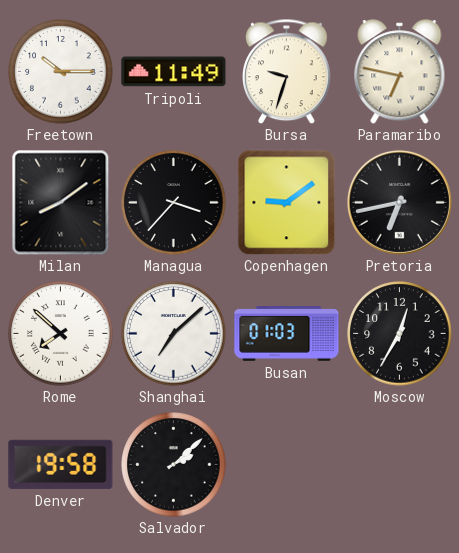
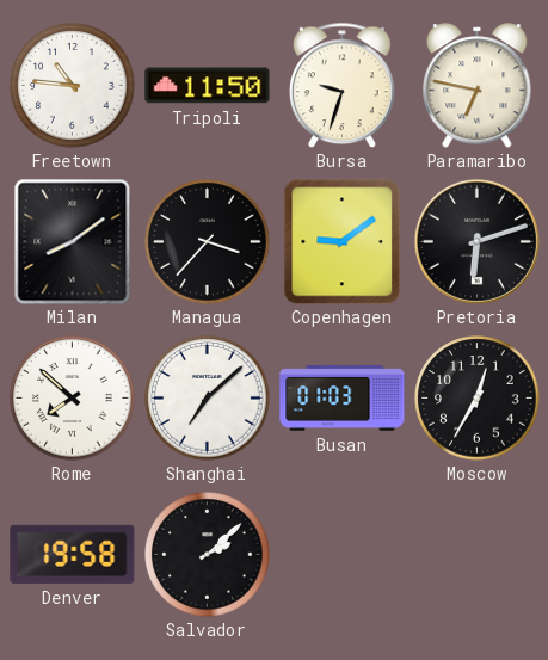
Freetown: 10:15 -> 10:46 (73, 86)
Tripoli: 11:49 -> 11:50 (208, 86)
Pretoria: 6:43 -> 6:12 (476, 241)
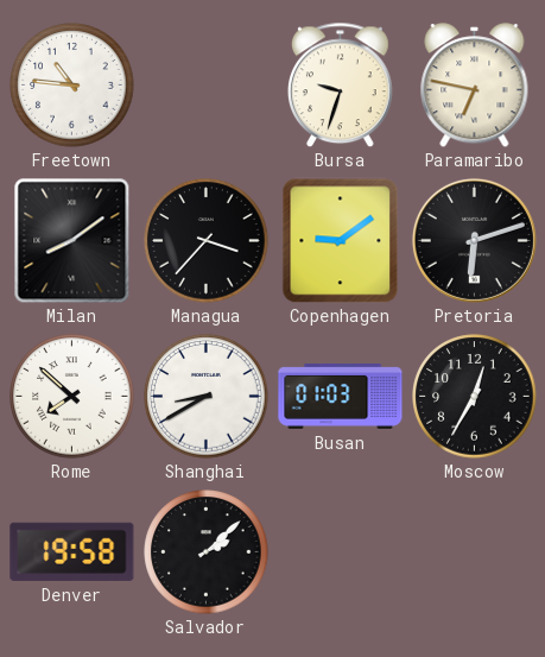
Tripoli: 11:50 -> none (208, 86)
Shanghai: 7:08 -> 8:40 (207, 397)
